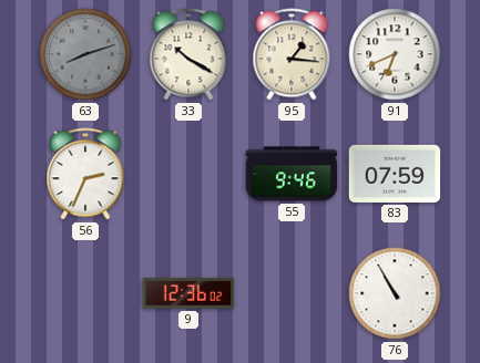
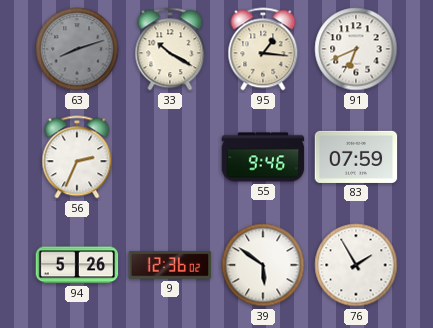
94: none -> 5:26 (77, 265)
39: none -> 5:51 (263, 265)
76: 10:55 -> 1:55 (356, 265)
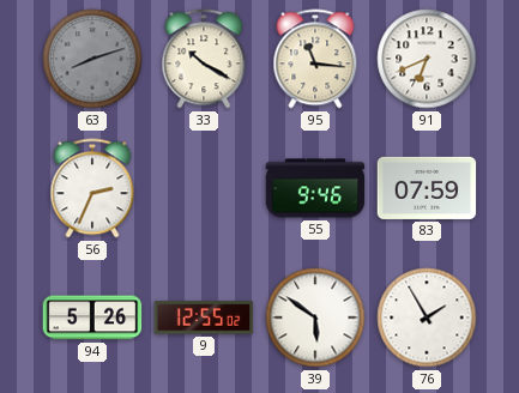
95: 1:16 -> 11:16 (315, 59)
9: 12:36 -> 12:55 (204, 318)
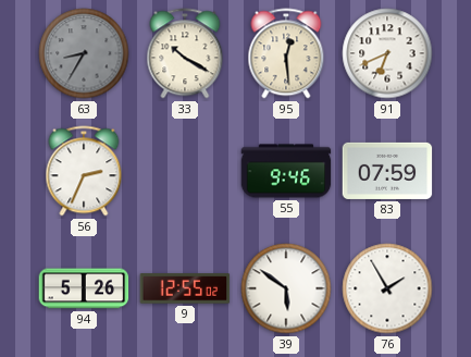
63: 8:12 -> 8:35 (84, 53)
95: 11:16 -> 12:29 (286, 53)
